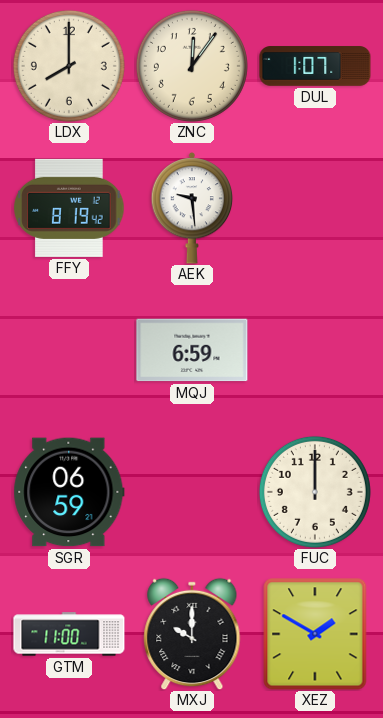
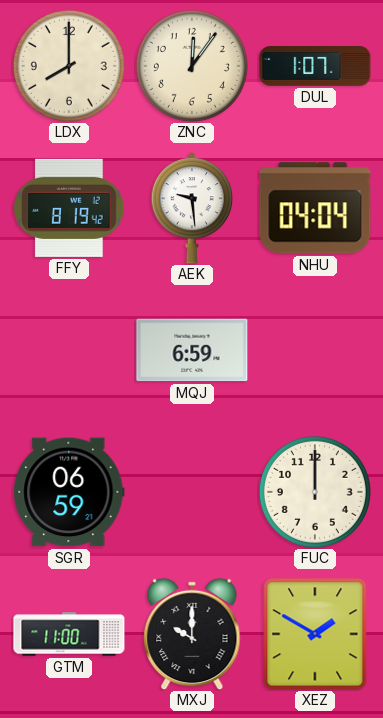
NHU: none -> 04:04 (315, 208)
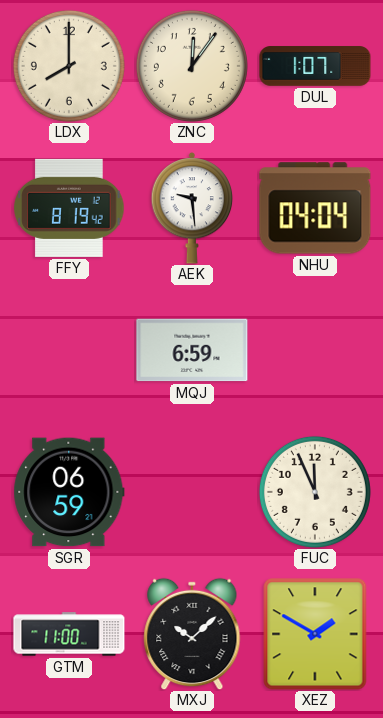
FUC: 12:00 -> 11:56 (315, 492)
MXJ: 10:00 -> 10:08 (192, 634)
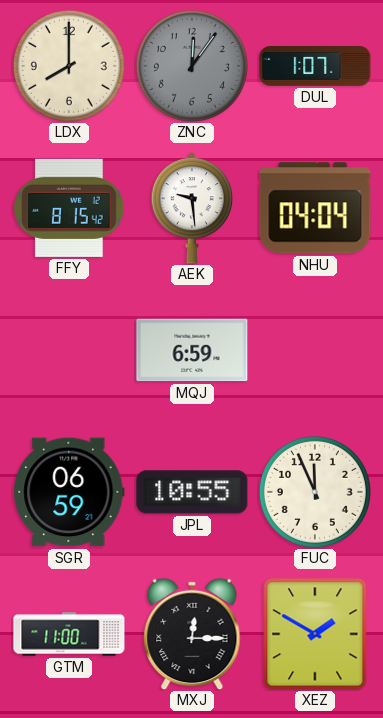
ZNC dial: cream -> grey (192, 66)
FFY: 8:19 -> 8:15 (69, 208)
JPL: none -> 10:55 (192, 492)
MXJ: 10:08 -> 12:15 (192, 634)
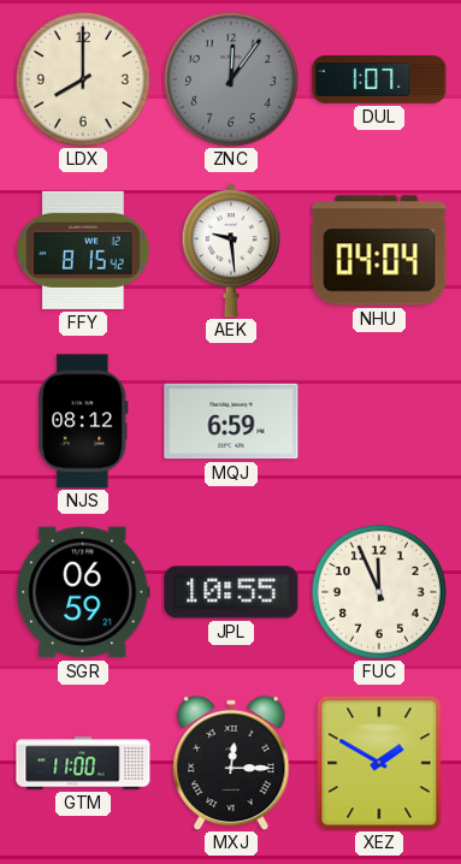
NJS: none -> 08:12 (83, 421)
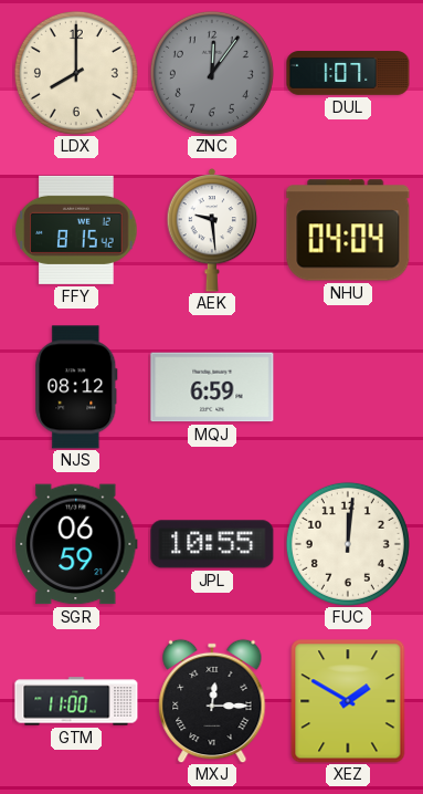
FUC: 11:56 -> 12:01 (348, 544)
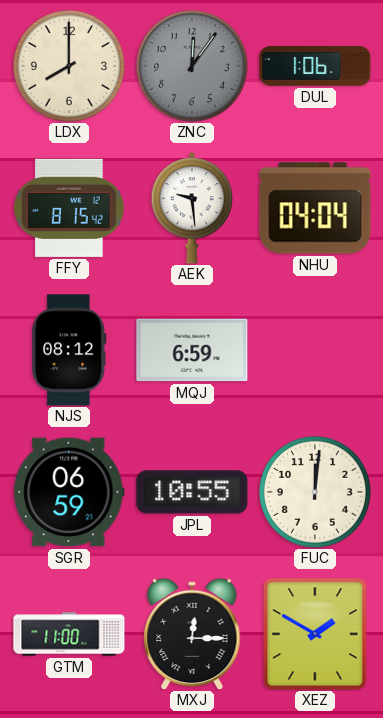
DUL: 1:07 -> 1:06 (315, 66)
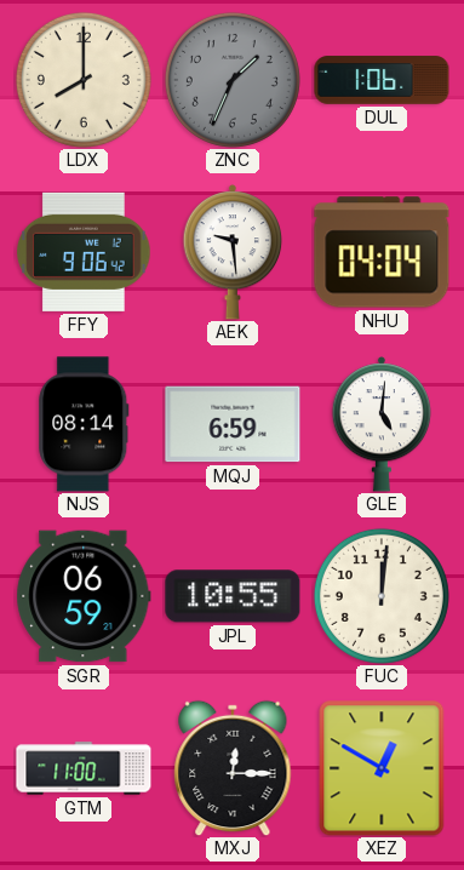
ZNC: 12:06 -> 1:34 (233, 80)
FFY: 8:15 -> 9:06 (84, 252)
NJS: 08:12 -> 08:14 (84, 424)
GLE: none -> 5:01 (382, 424)
XEZ: 1:50 -> 12:50 (382, 768)
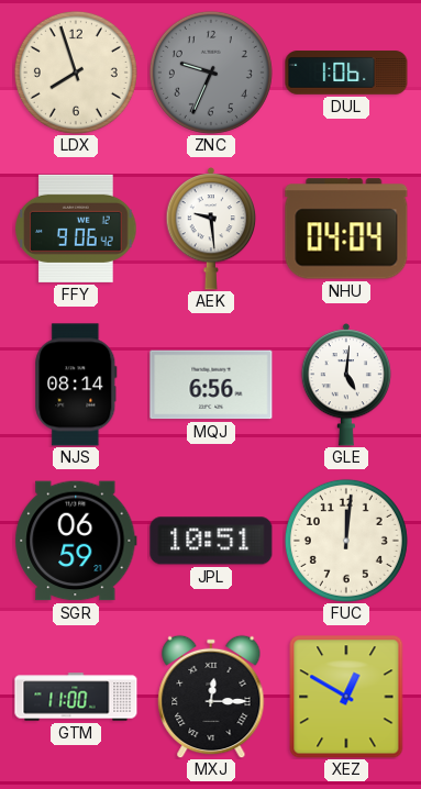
LDX: 8:00 -> 7:57 (76, 73)
ZNC: 1:34 -> 9:34 (211, 73)
MQJ: 6:59 -> 6:56 (211, 385)
JPL: 10:55 -> 10:51 (211, 541)
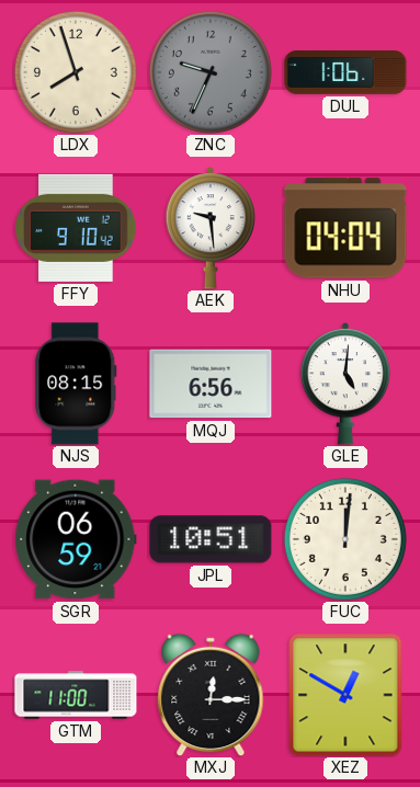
FFY: 9:06 -> 9:10 (76, 228)
NJS: 08:14 -> 08:15 (76, 384)
